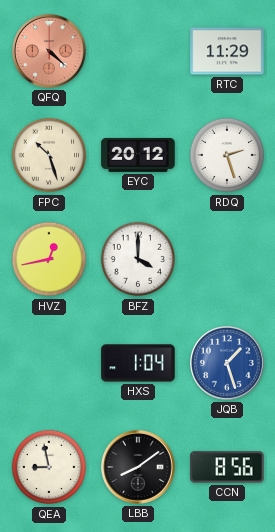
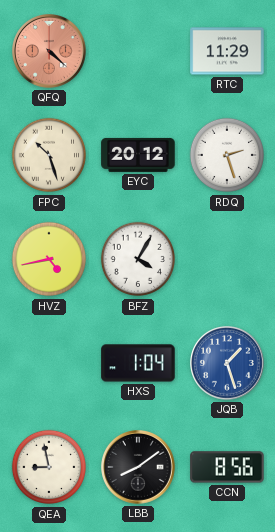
HVZ: 12:43 -> 4:43 (49, 259)
BFZ: 4:00 -> 4:05 (138, 259)
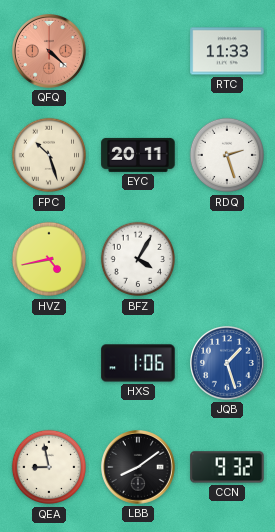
RTC: 11:29 -> 11:33 (227, 51)
EYC: 20:12 -> 20:11 (138, 155)
HXS: 1:04 -> 1:06 (138, 363)
CCN: 8:56 -> 9:32 (227, 467)
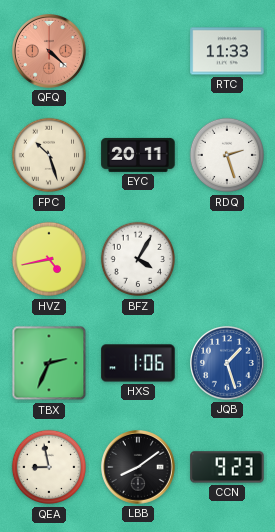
TBX: none -> 2:34 (49, 363)
CCN: 9:32 -> 9:23 (227, 467)
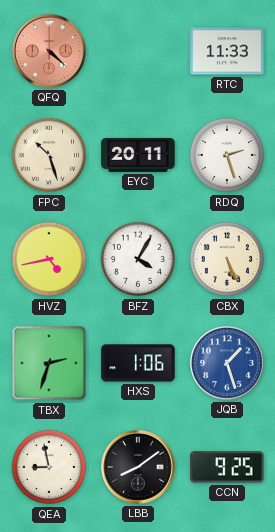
CBX: none -> 5:26 (227, 259)
TBX: 2:34 -> 2:33 (49, 363)
CCN: 9:23 -> 9:25 (227, 467)
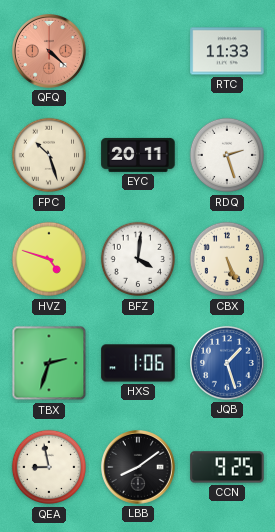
HVZ: 4:43 -> 4:48 (49, 259)
BFZ: 4:05 -> 4:01 (138, 259)
